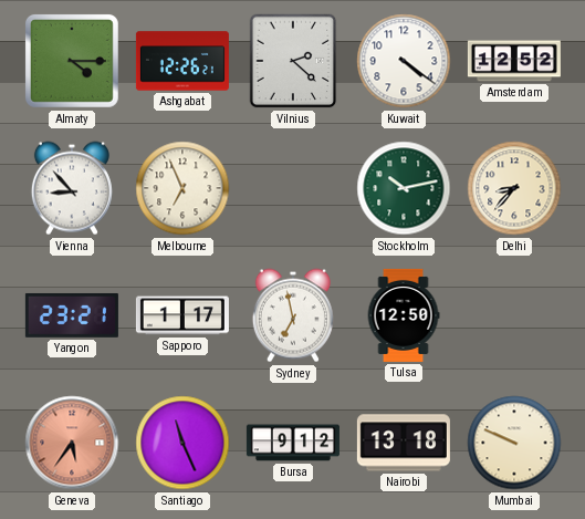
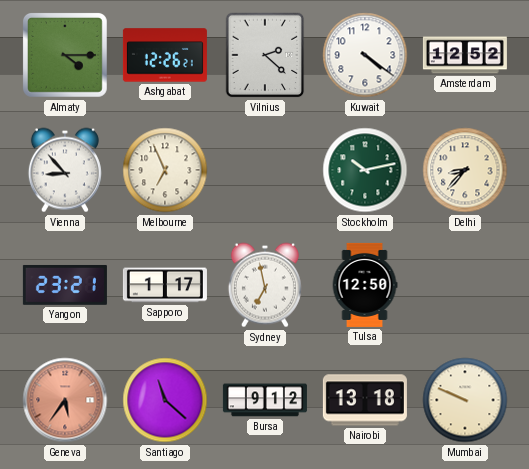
Santiago: 11:26 -> 11:22 (165, 400)
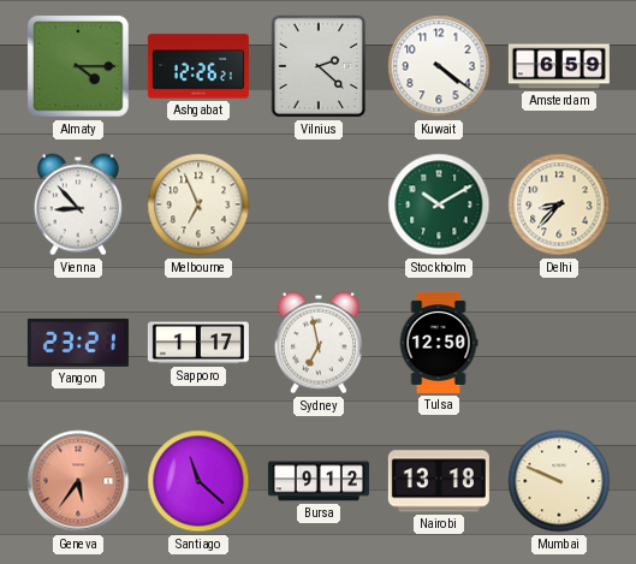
Amsterdam: 12:52 -> 6:59 (559, 66)
Stockholm: 10:13 -> 10:10 (439, 204)
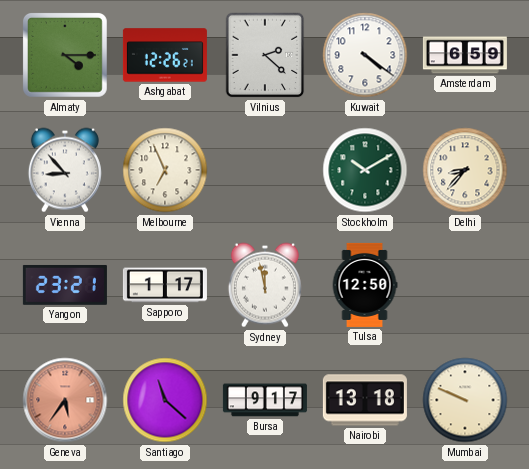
Sydney: 6:58 -> 11:58 (265, 285)
Bursa: 9:12 -> 9:17 (265, 400)
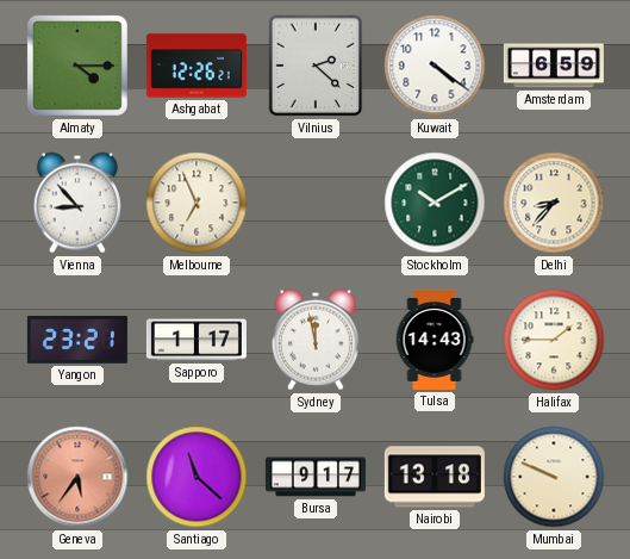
Tulsa: 12:50 -> 14:43 (435, 340)
Halifax: none -> 1:45 (554, 340)
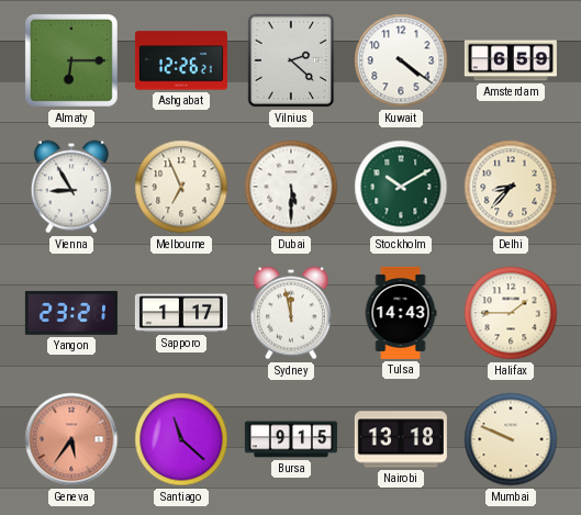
Almaty: 4:15 -> 6:15 (71, 60)
Vienna: 8:53 -> 8:55 (71, 187)
Dubai: none -> 5:30 (291, 187)
Bursa: 9:17 -> 9:15 (291, 439)
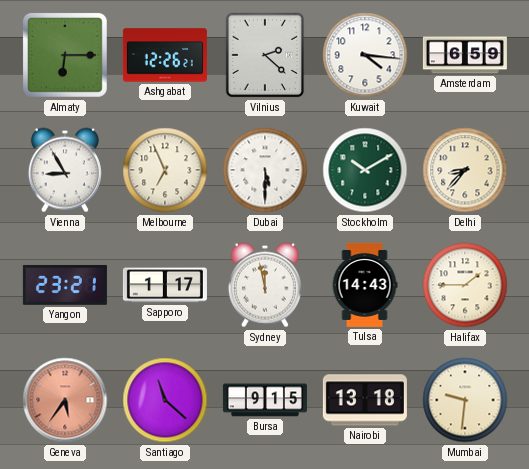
Kuwait: 4:21 -> 4:16 (365, 55)
Mumbai: 9:49 -> 9:31 (465, 400)
